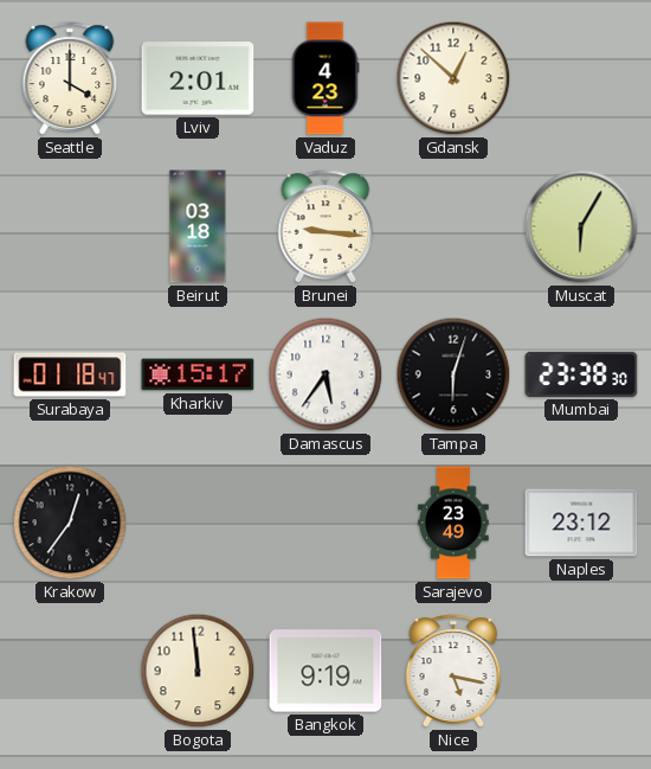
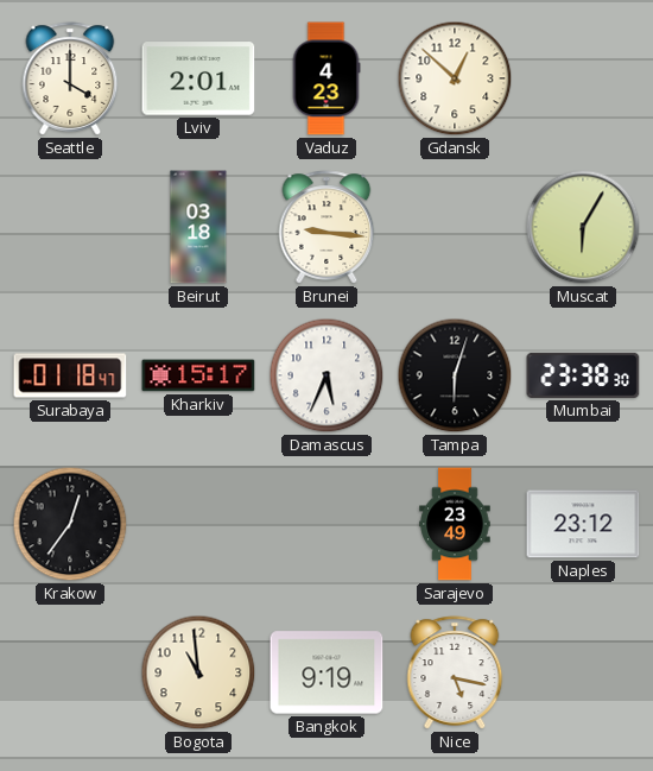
Damascus: 5:36 -> 5:34 (326, 375)
Bogota: 11:59 -> 10:59 (198, 672)
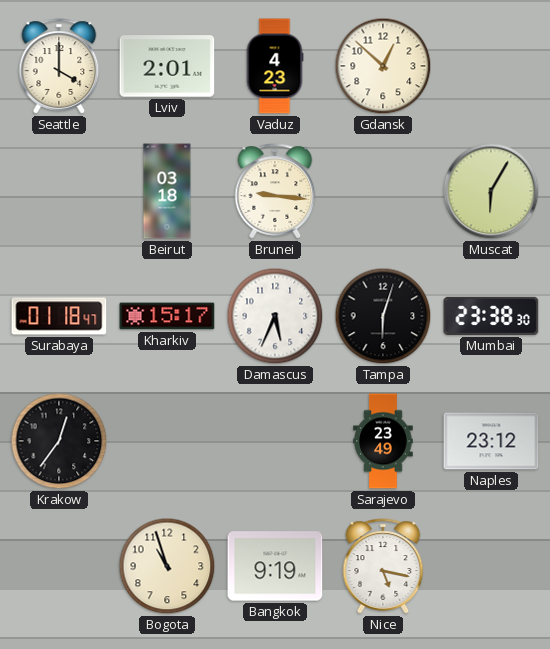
Bogota: 10:59 -> 10:57 (167, 566)
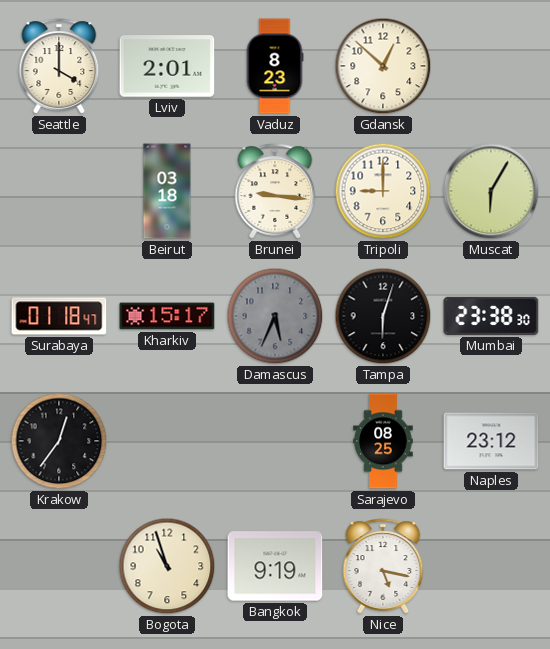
Vaduz: 4:23 -> 8:23 (275, 66)
Tripoli: none -> 9:00 (383, 191)
Damascus dial: white -> grey (275, 316)
Sarajevo: 23:49 -> 08:25 (383, 441)
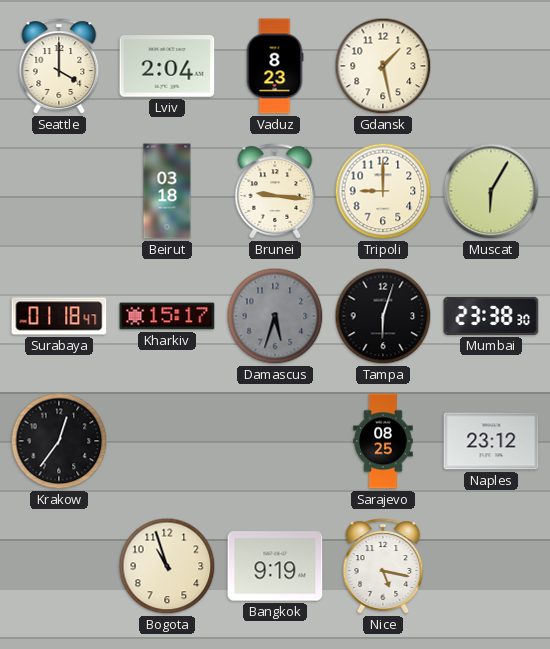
Lviv: 2:01 -> 2:04 (167, 66)
Gdansk: 12:52 -> 1:28 (383, 66)
Damascus: 5:34 -> 5:33 (275, 316)
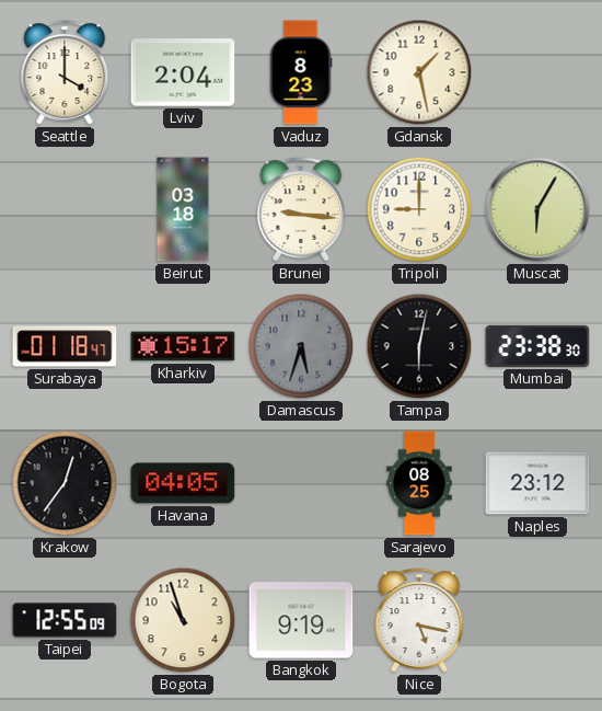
Tampa: 6:03 -> 6:02 (419, 346)
Havana: none -> 04:05 (183, 483)
Taipei: none -> 12:55 (65, 620)
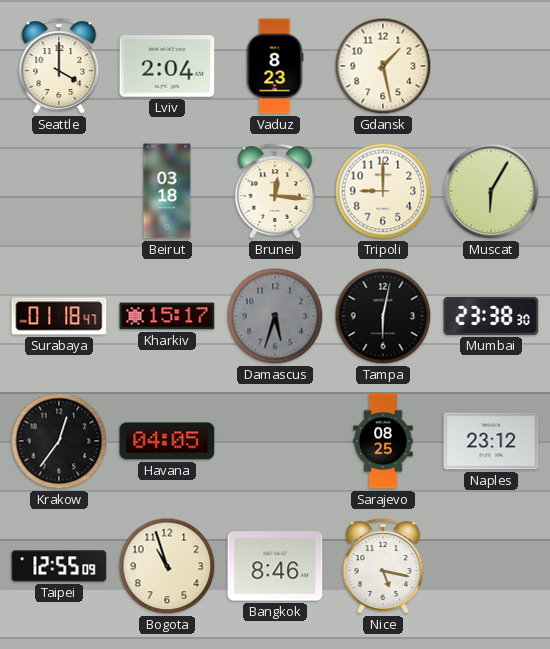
Brunei: 9:16 -> 12:16 (275, 191)
Bangkok: 9:19 -> 8:46 (275, 566)
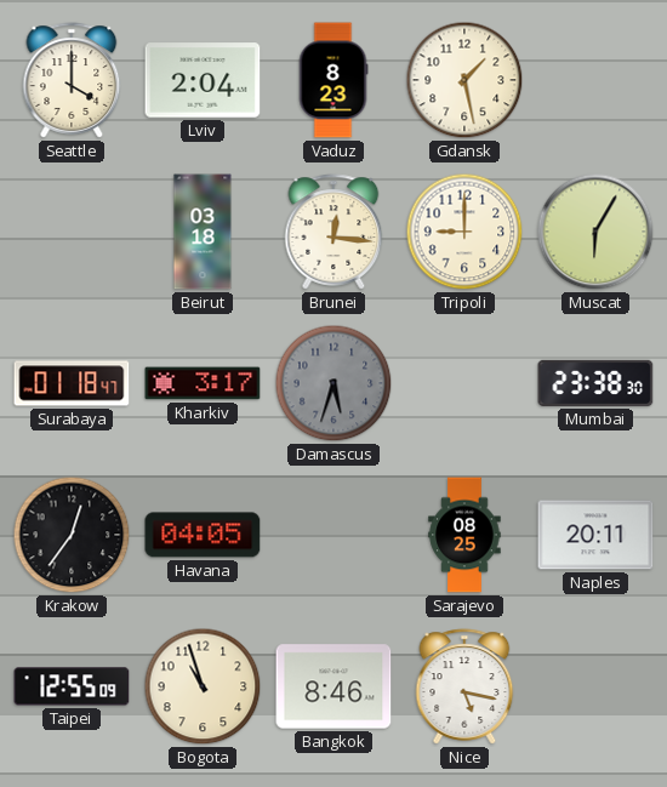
Kharkiv: 15:17 -> 3:17 (203, 383)
Tampa: 6:02 -> none (383, 316)
Naples: 23:12 -> 20:11 (595, 535)
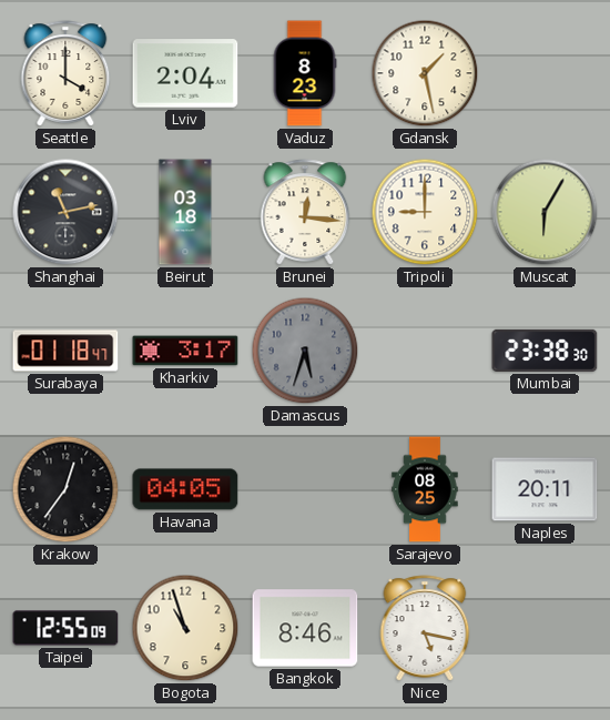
Shanghai: none -> 11:13 (65, 212)
